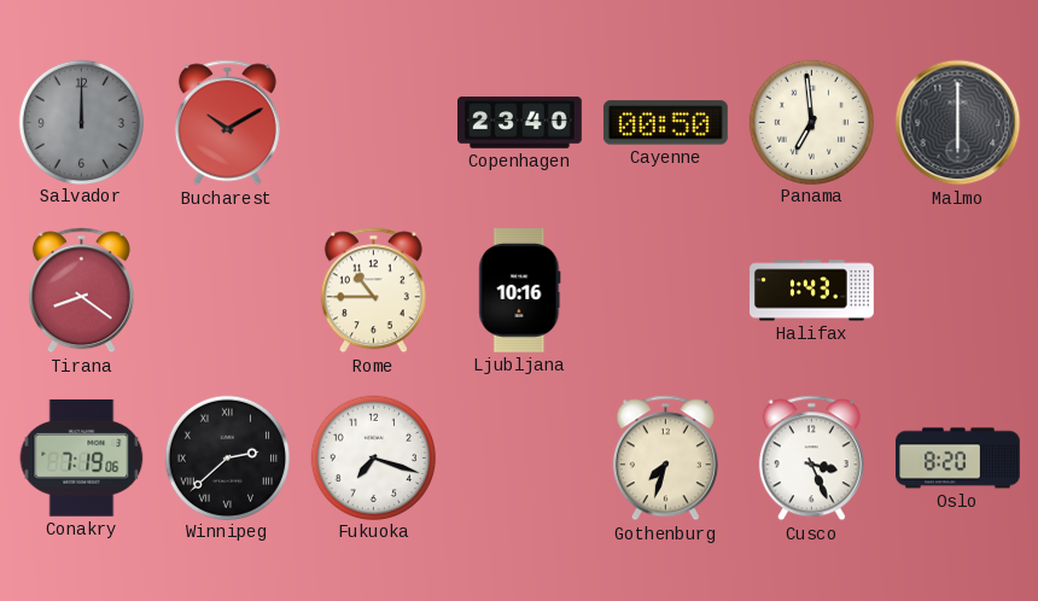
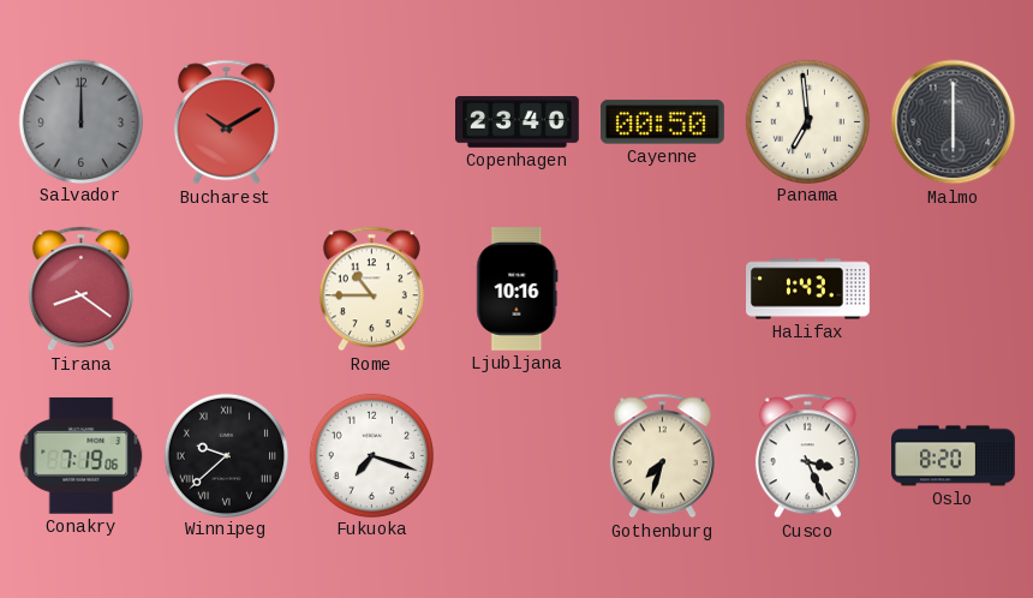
Winnipeg: 2:38 -> 9:38 (226, 455)
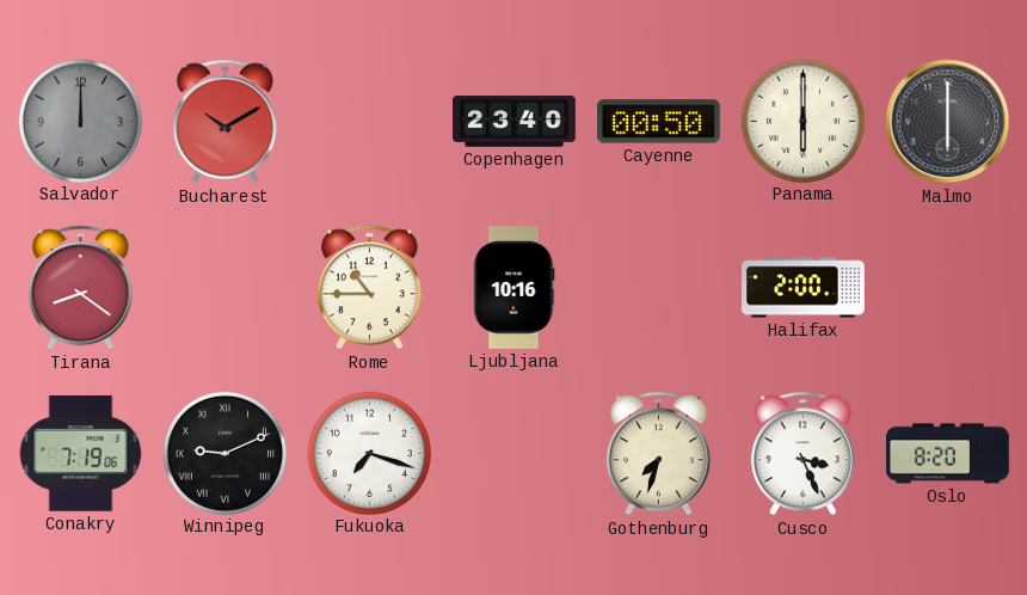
Panama: 6:59 -> 6:00 (802, 121)
Halifax: 1:43 -> 2:00 (804, 288)
Winnipeg: 9:38 -> 9:11 (225, 453)
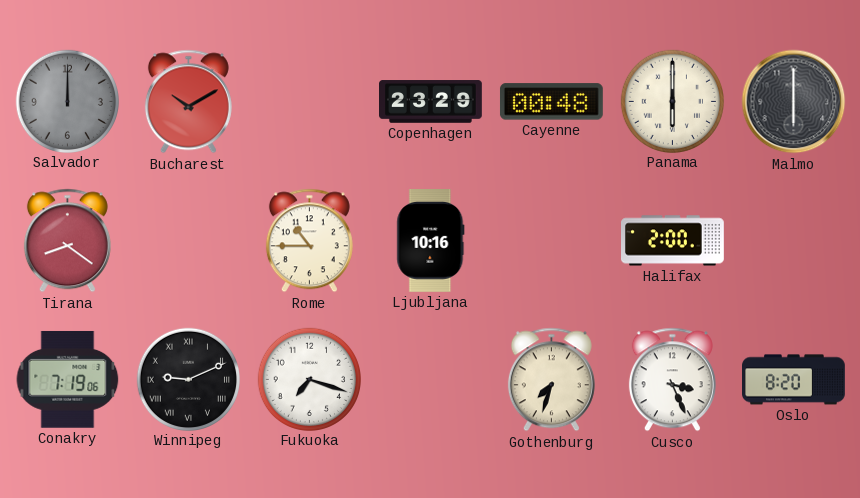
Copenhagen: 23:40 -> 23:29 (431, 102)
Cayenne: 00:50 -> 00:48 (551, 102)
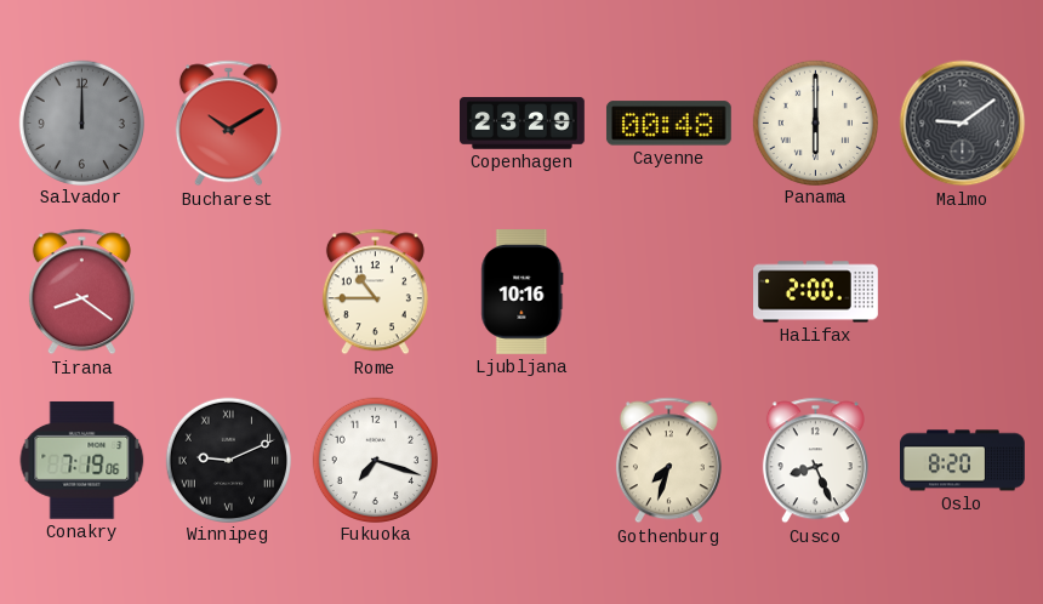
Malmo: 6:00 -> 9:09 (963, 124)
Cusco: 3:26 -> 8:26 (815, 461)
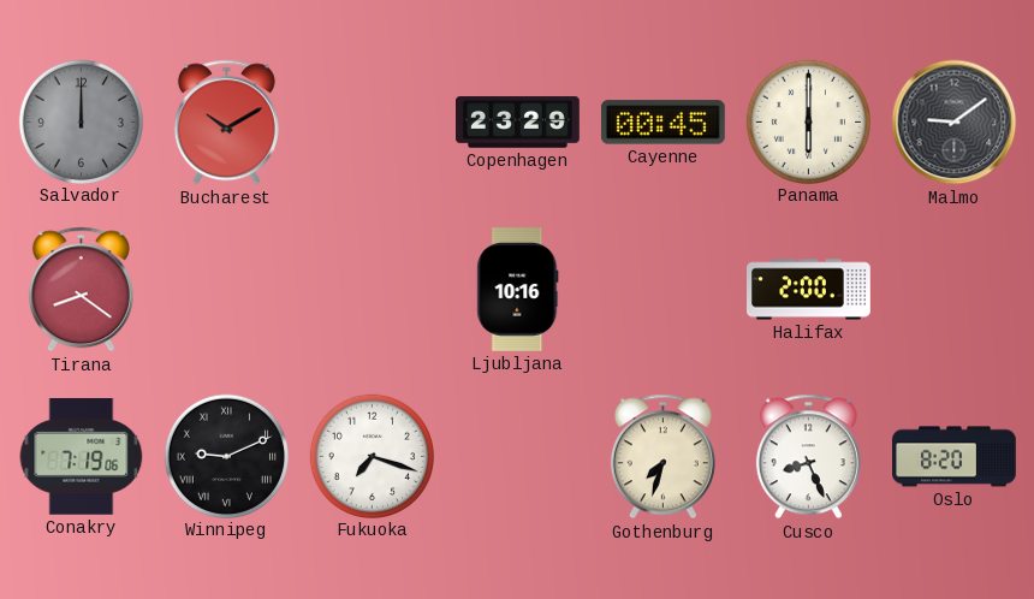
Cayenne: 00:48 -> 00:45 (662, 123)
Rome: 10:45 -> none (375, 292)
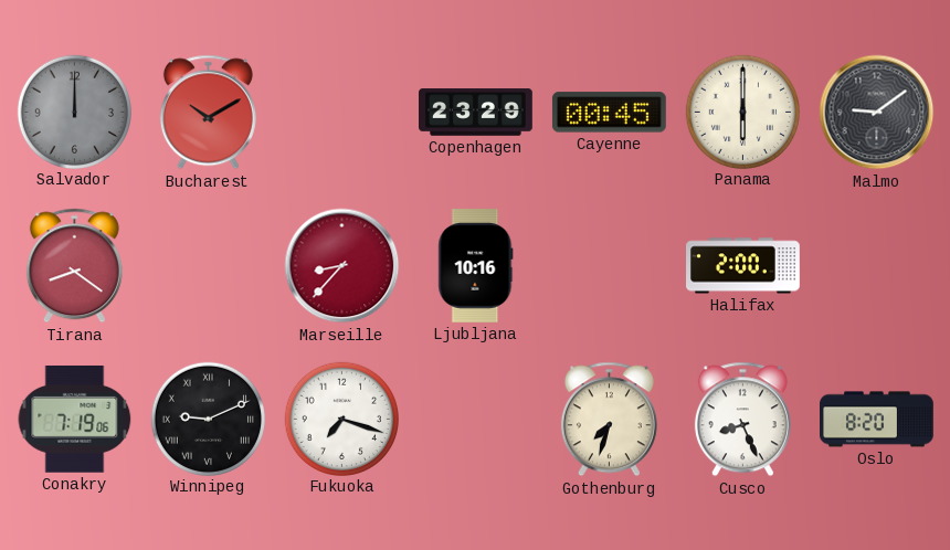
Marseille: none -> 8:37 (342, 266)
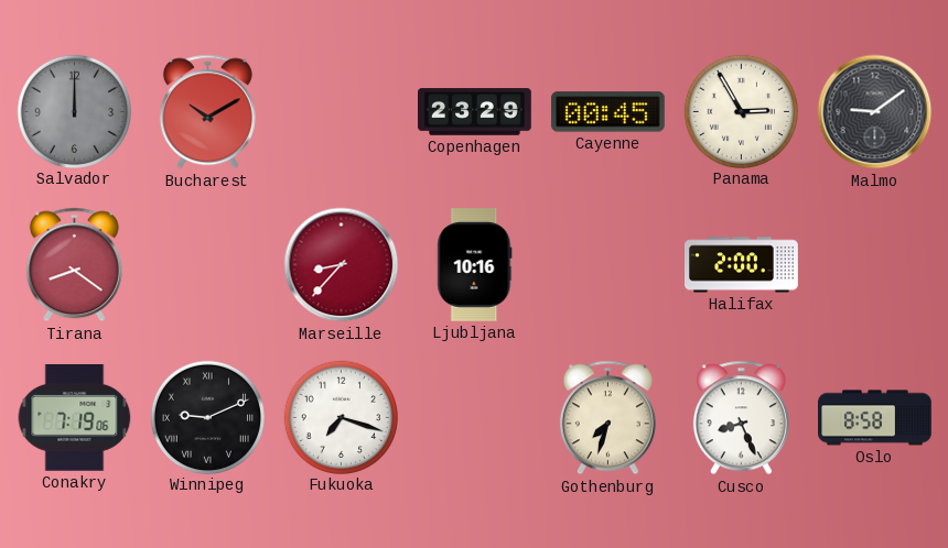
Panama: 6:00 -> 2:55 (741, 111)
Oslo: 8:20 -> 8:58 (875, 418)
